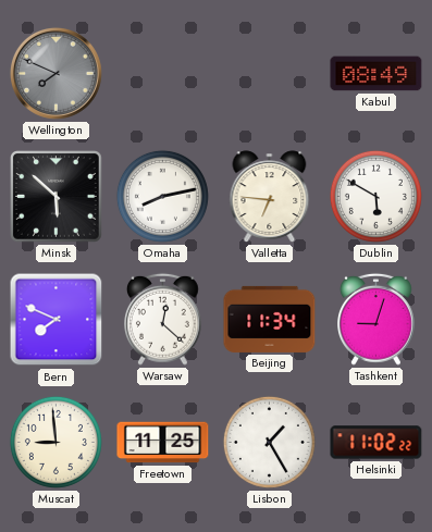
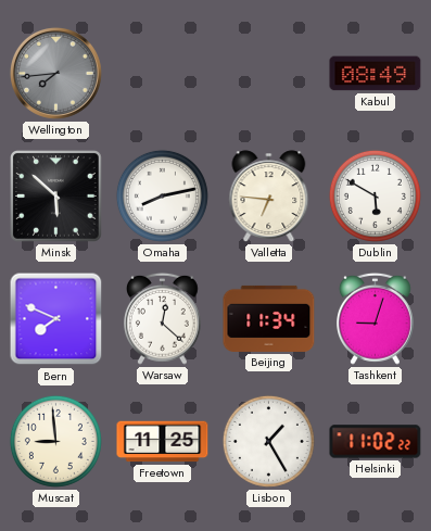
Wellington: 7:49 -> 7:44 (55, 73)
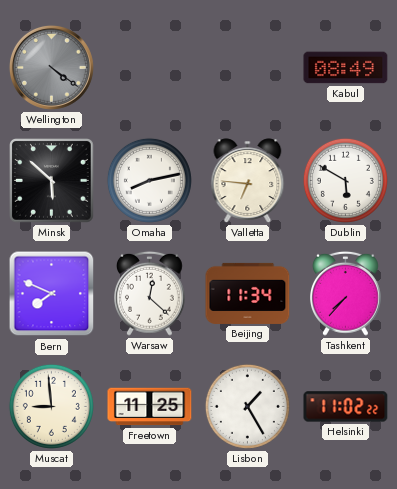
Wellington: 7:44 -> 4:21 (51, 67)
Tashkent: 9:03 -> 7:37 (346, 293)
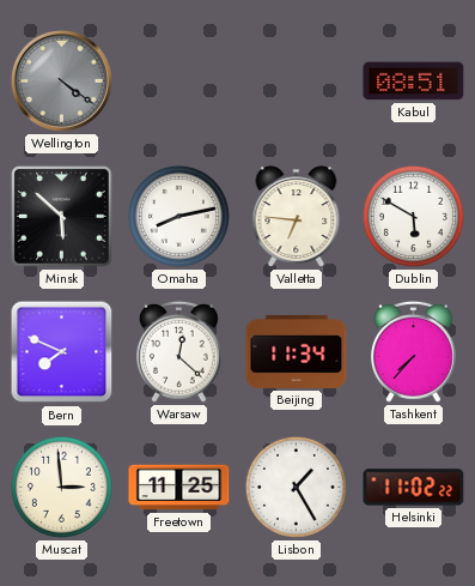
Kabul: 08:49 -> 08:51 (414, 81)
Muscat: 8:59 -> 2:59 (61, 487)
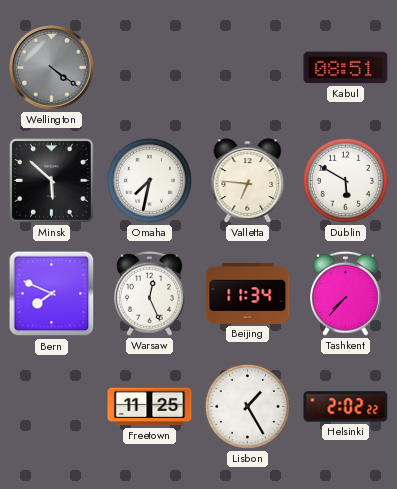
Omaha: 8:13 -> 7:32 (149, 180)
Warsaw: 12:22 -> 12:26 (150, 293)
Muscat: 2:59 -> none (61, 487)
Helsinki: 11:02 -> 2:02 (346, 407)
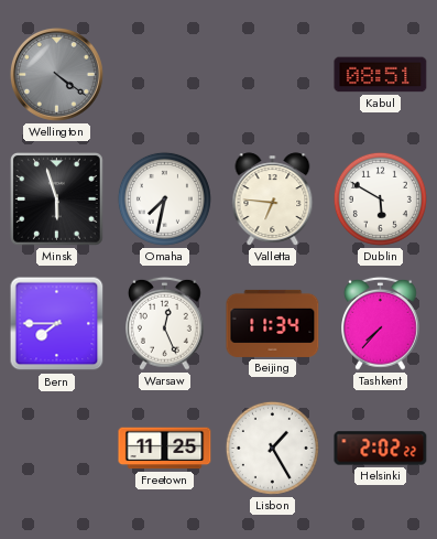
Minsk: 5:52 -> 5:57 (57, 200)
Bern: 7:49 -> 7:45 (57, 324)
